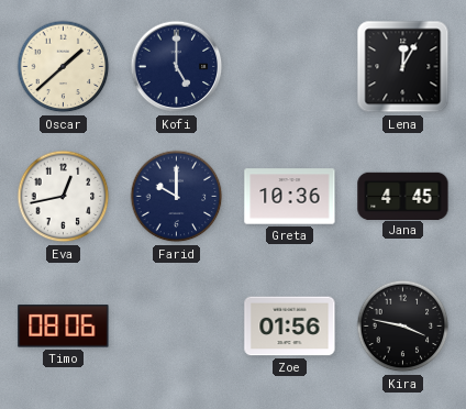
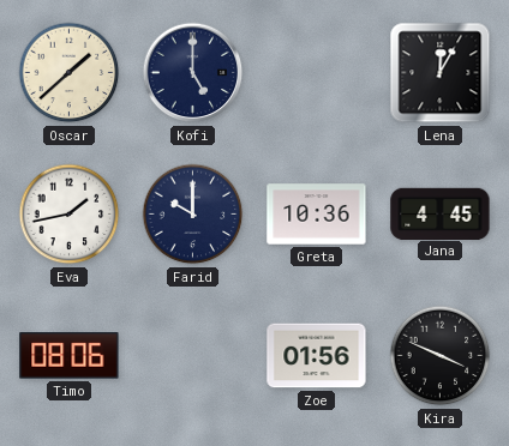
Eva: 12:43 -> 1:43 (70, 215)
Kira: 3:47 -> 3:49 (441, 356)
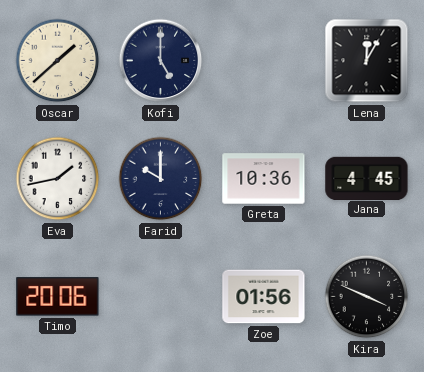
Timo: 08:06 -> 20:06 (58, 297)
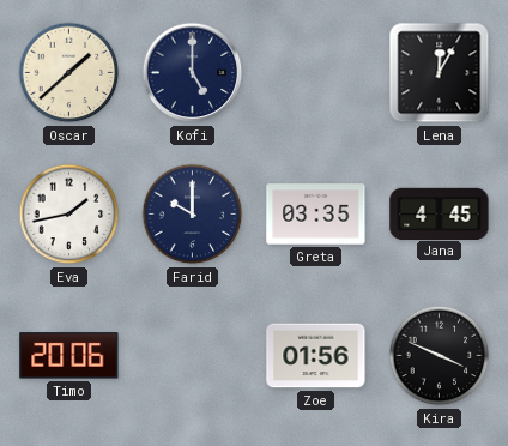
Greta: 10:36 -> 03:35 (316, 215)
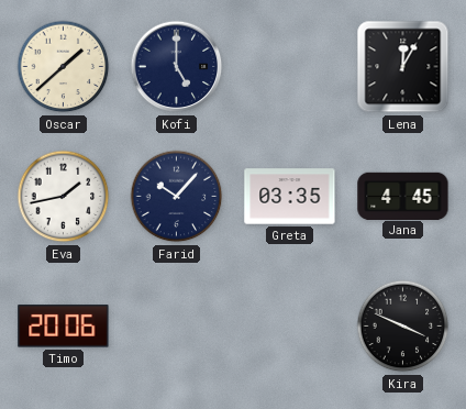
Farid: 10:00 -> 10:07 (177, 197)
Zoe: 01:56 -> none (316, 356)
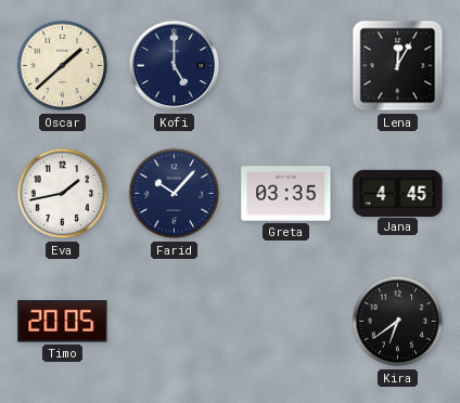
Timo: 20:06 -> 20:05 (63, 322)
Kira: 3:49 -> 6:39 (398, 322)
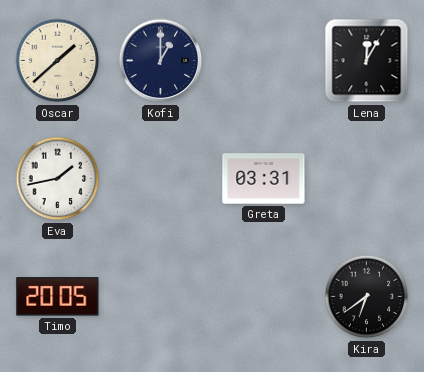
Kofi: 5:00 -> 1:00 (161, 61)
Farid: 10:07 -> none (175, 194)
Greta: 03:35 -> 03:31 (264, 179)
Jana: 4:45 -> none (398, 193)
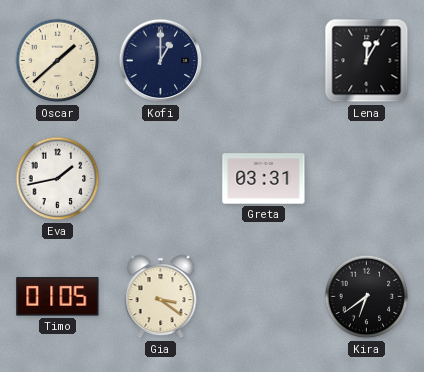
Timo: 20:05 -> 01:05 (58, 297)
Gia: none -> 3:21 (161, 297)
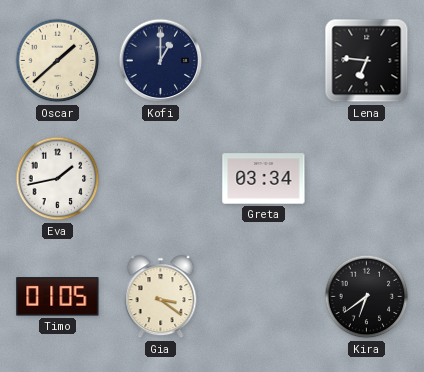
Lena: 12:05 -> 6:46 (367, 61)
Greta: 03:31 -> 03:34 (264, 179)
